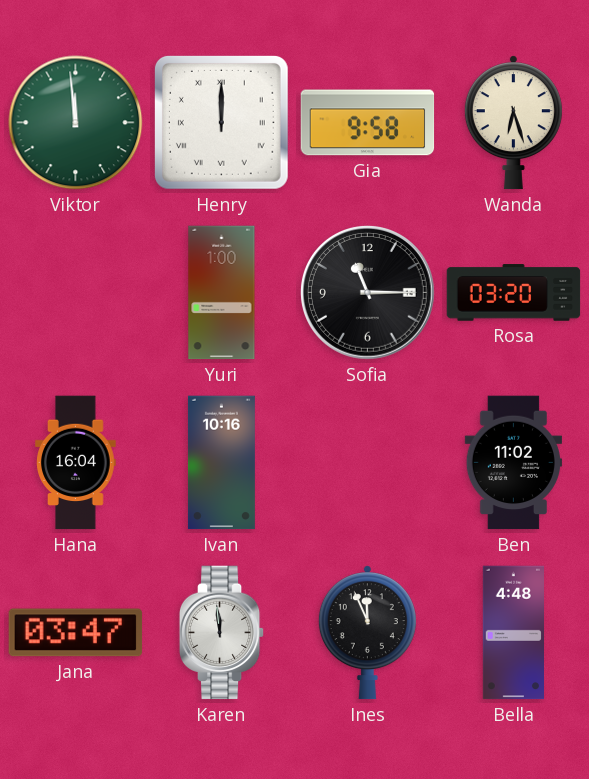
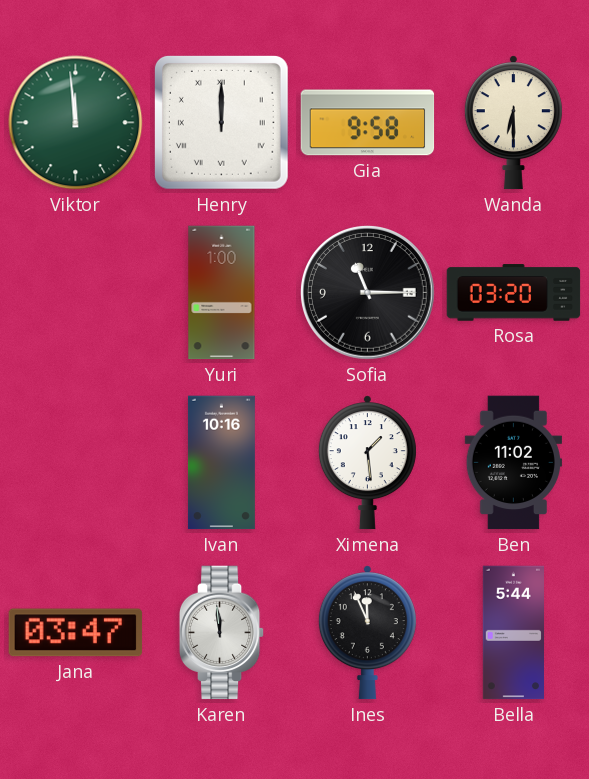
Wanda: 6:27 -> 6:30 (513, 123)
Hana: 16:04 -> none (76, 463)
Ximena: none -> 1:29 (367, 463)
Bella: 4:48 -> 5:44 (513, 633)
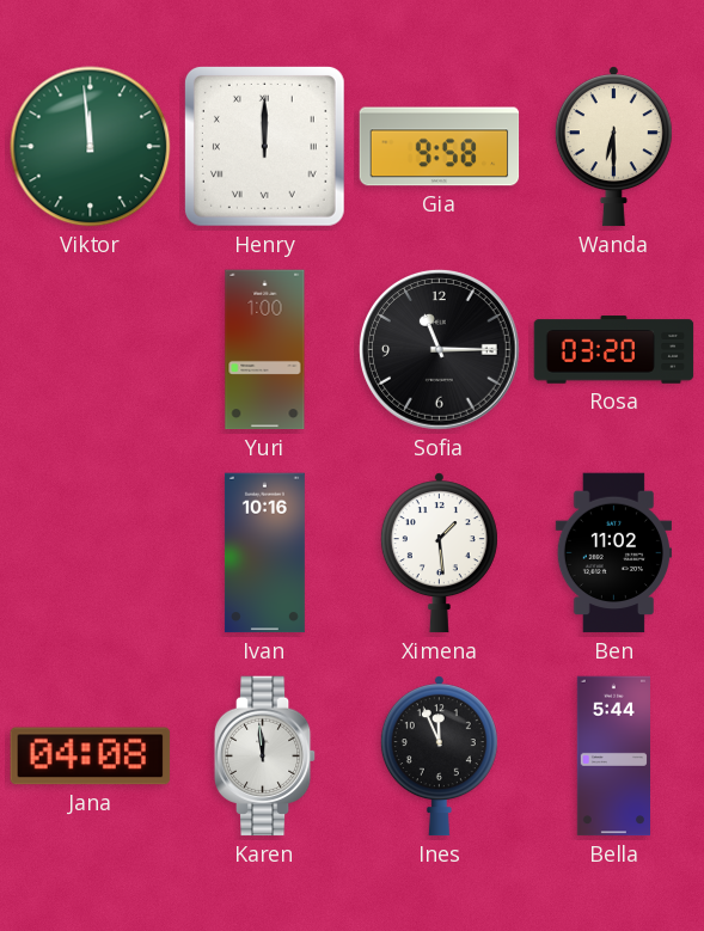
Jana: 03:47 -> 04:08 (91, 757)
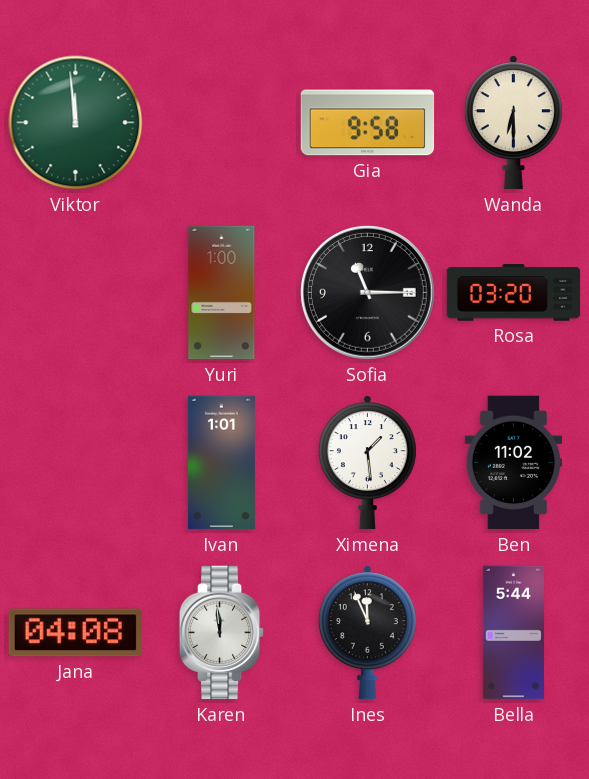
Henry: 12:00 -> none (264, 146)
Ivan: 10:16 -> 1:01 (221, 463)
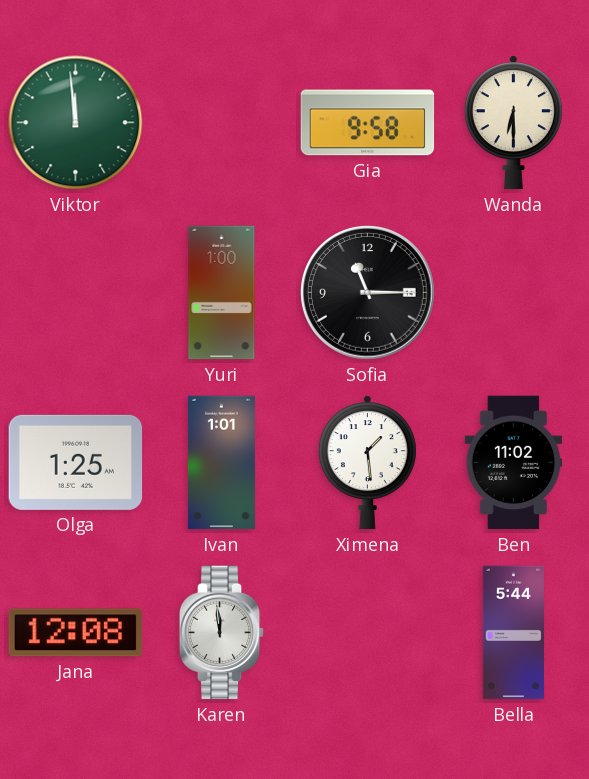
Rosa: 03:20 -> none (514, 293)
Olga: none -> 1:25 (76, 462)
Jana: 04:08 -> 12:08 (76, 633)
Ines: 11:56 -> none (367, 633)
